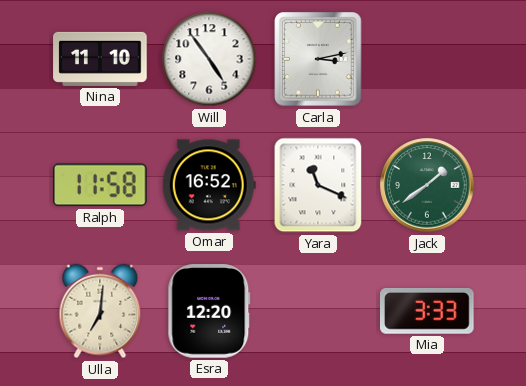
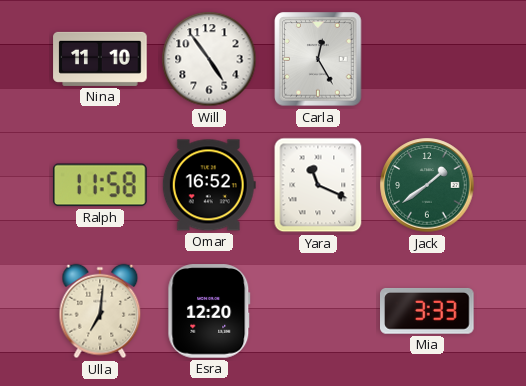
Carla: 3:13 -> 12:25 (318, 59)
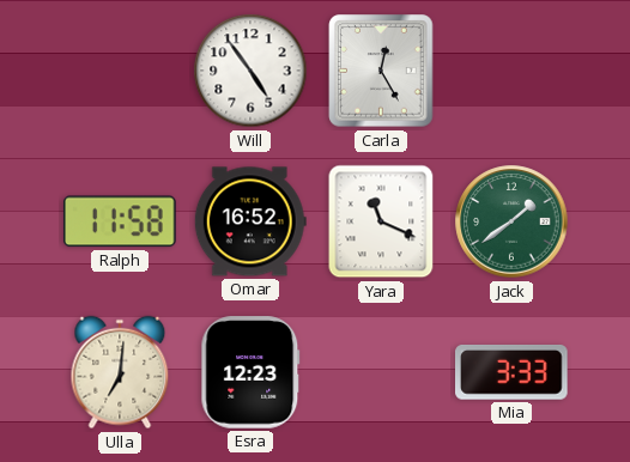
Nina: 11:10 -> none (100, 59)
Esra: 12:20 -> 12:23 (250, 372)
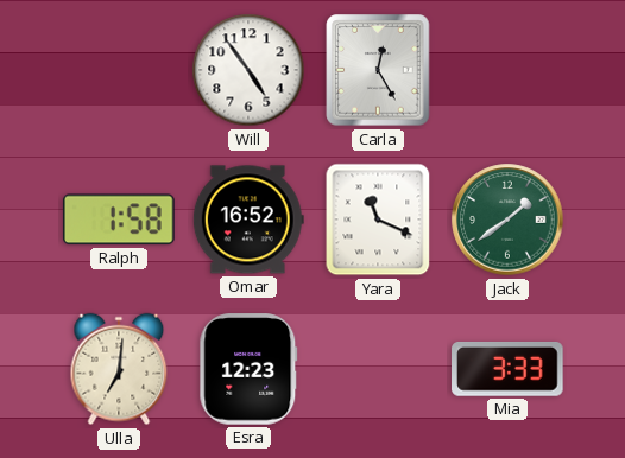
Ralph: 11:58 -> 1:58 (119, 220)
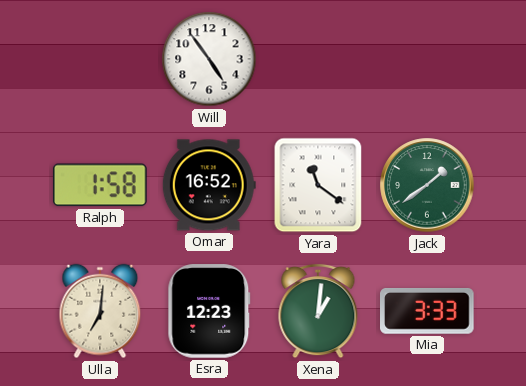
Carla: 12:25 -> none (378, 70)
Yara: 11:19 -> 11:21 (318, 185)
Xena: none -> 1:01 (318, 311)
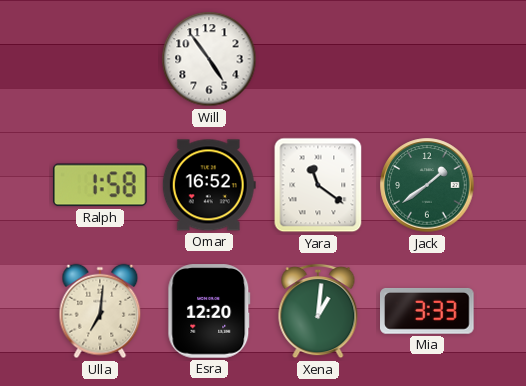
Esra: 12:23 -> 12:20 (209, 311)
